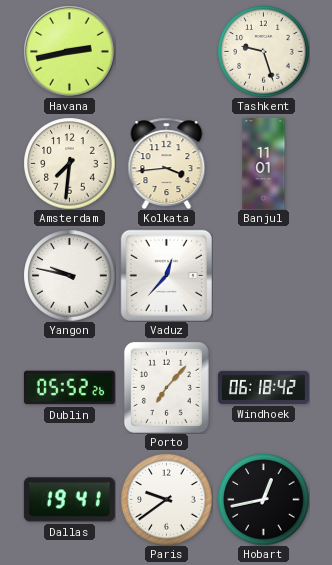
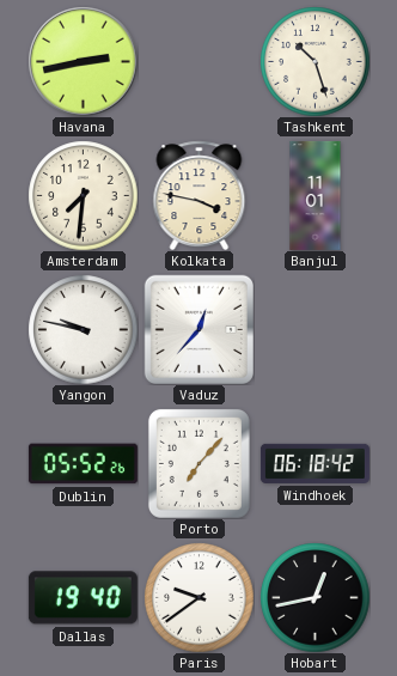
Tashkent: 9:27 -> 10:27 (314, 61)
Kolkata: 3:44 -> 3:47 (200, 195)
Dallas: 19:41 -> 19:40 (83, 598)
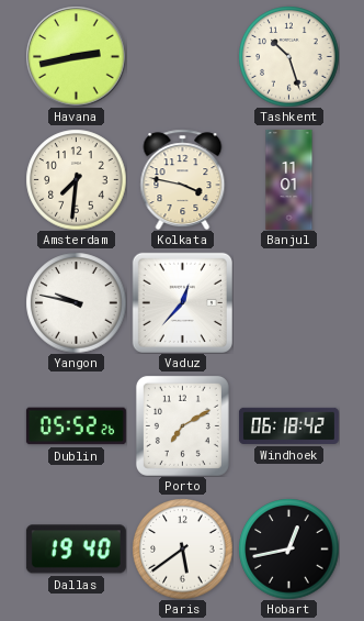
Porto: 7:07 -> 7:10 (182, 425)
Paris: 9:39 -> 5:39 (182, 548)
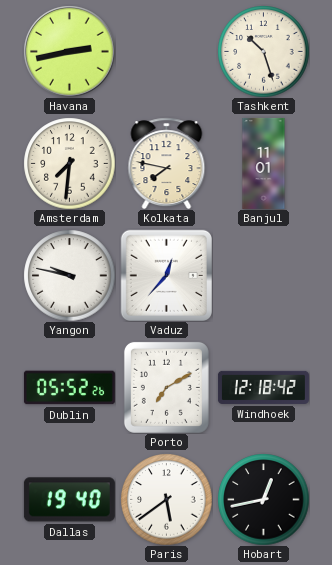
Kolkata: 3:47 -> 7:47 (167, 163)
Windhoek: 06:18 -> 12:18 (263, 387)
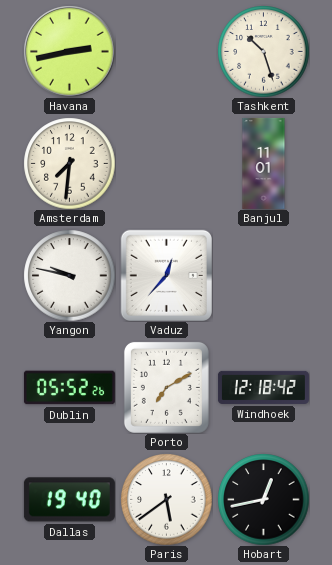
Kolkata: 7:47 -> none (167, 163)
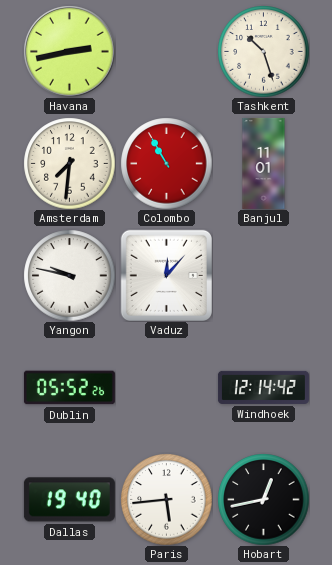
Colombo: none -> 10:55 (166, 163)
Vaduz: 12:37 -> 12:07 (166, 275)
Porto: 7:10 -> none (166, 387)
Windhoek: 12:18 -> 12:14 (263, 387)
Paris: 5:39 -> 5:44 (166, 499)
